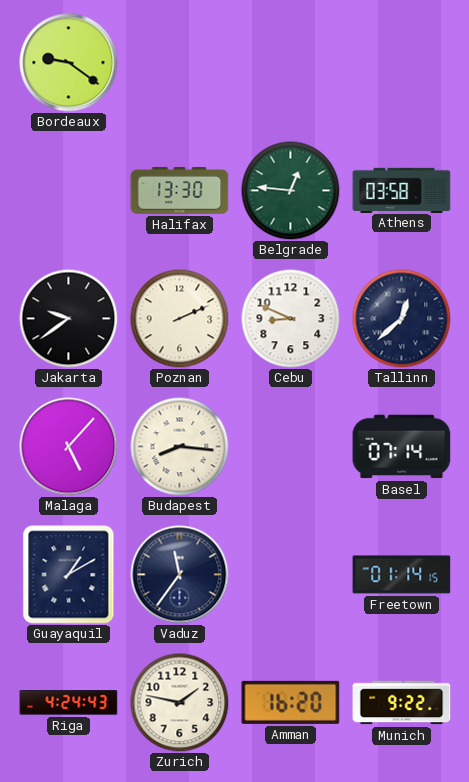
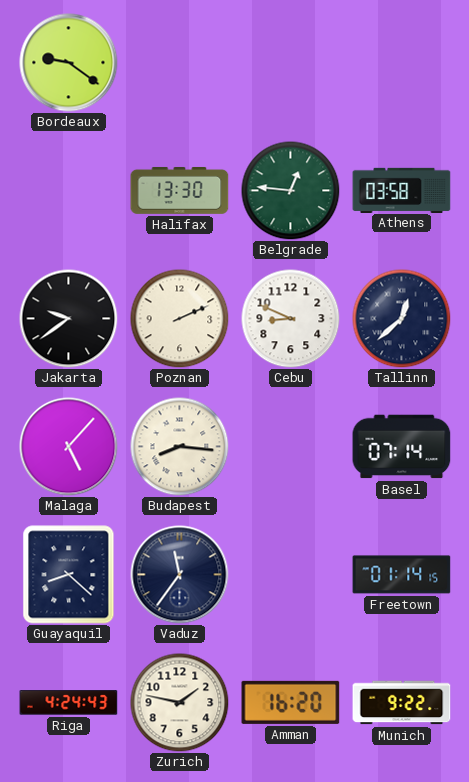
Guayaquil: 1:10 -> 8:22 (69, 575)
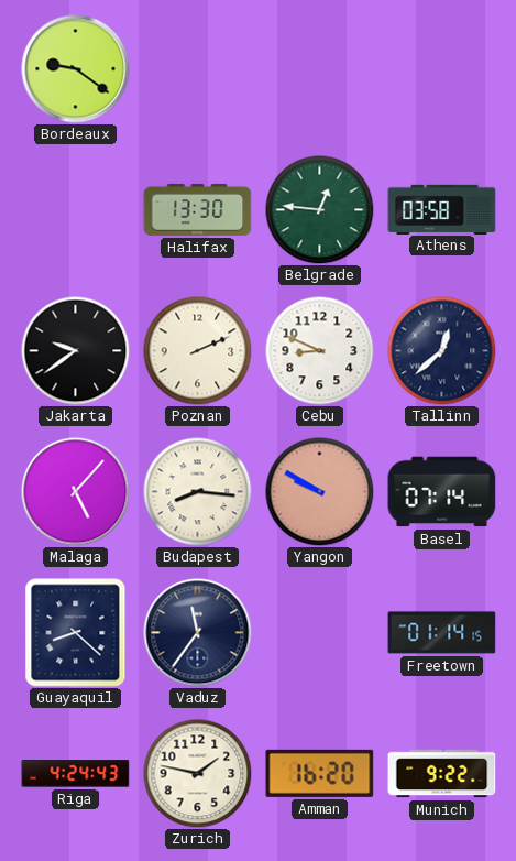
Yangon: none -> 9:50 (320, 492)
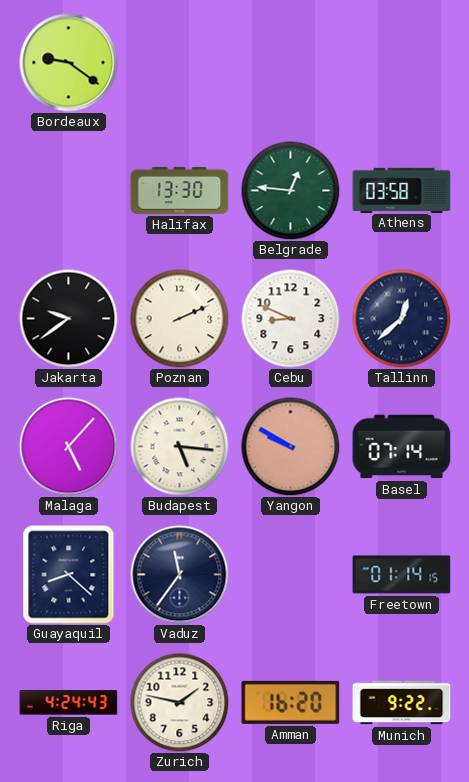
Budapest: 8:16 -> 5:16 (180, 447)
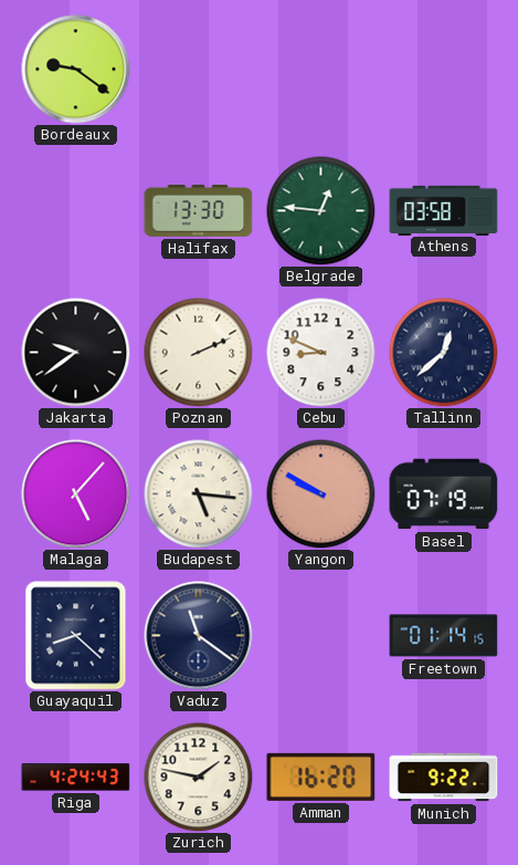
Basel: 07:14 -> 07:19 (444, 494)
Vaduz: 11:36 -> 11:21 (199, 636)
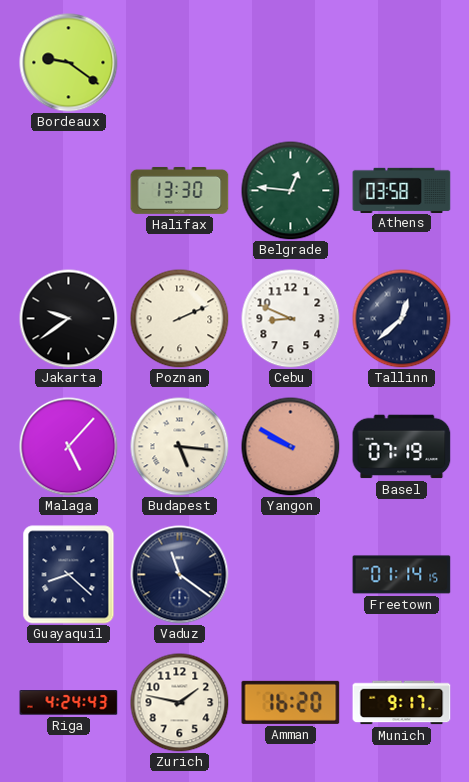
Munich: 9:22 -> 9:17 (402, 703)
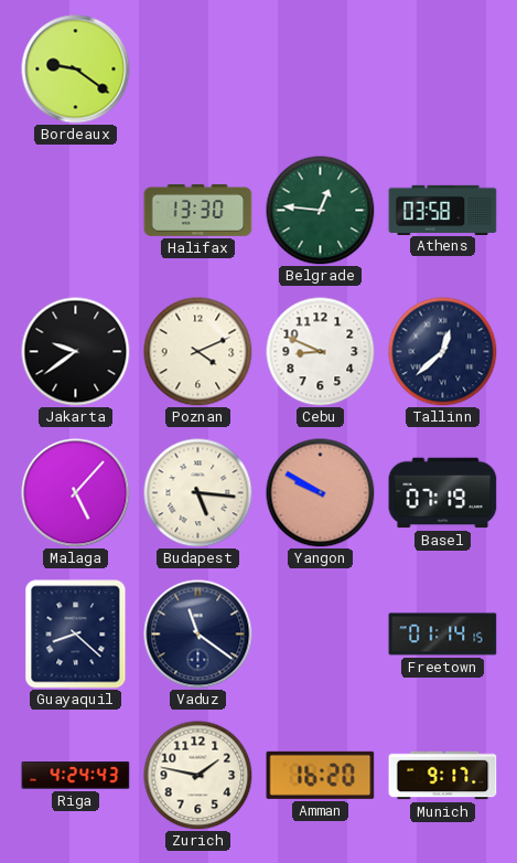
Poznan: 2:11 -> 4:11 (198, 352)
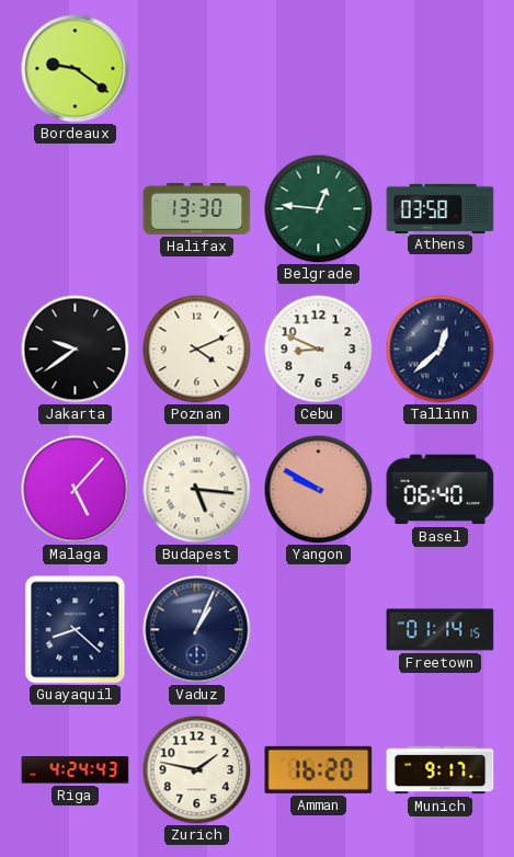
Basel: 07:19 -> 06:40 (441, 490)
Vaduz: 11:21 -> 1:04 (197, 630)
